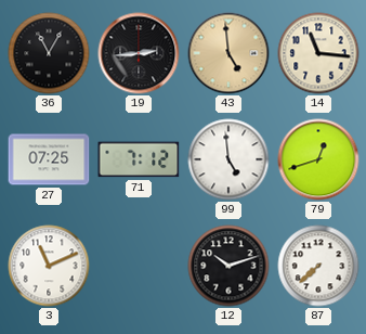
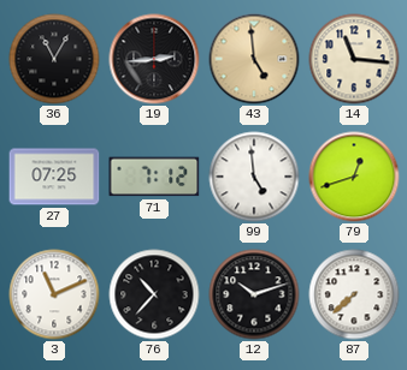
76: none -> 10:37 (154, 294)
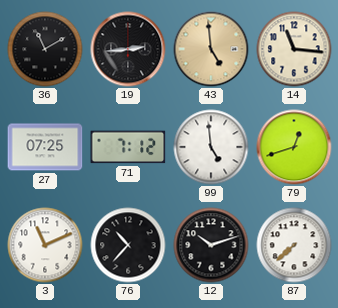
36: 11:05 -> 11:10 (45, 49)
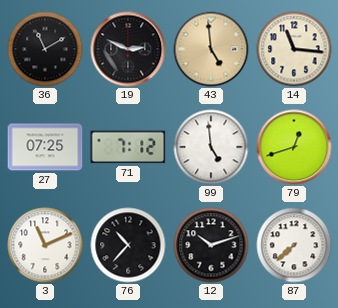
19: 2:44 -> 2:49 (128, 49)
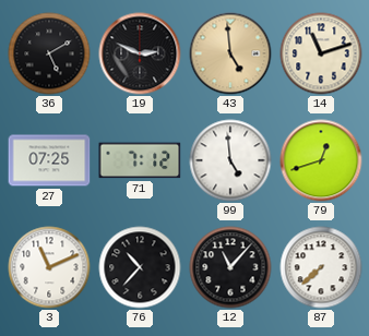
36: 11:10 -> 5:10 (49, 53)
14: 11:16 -> 11:12 (321, 53)
12: 10:12 -> 11:07 (230, 267)
